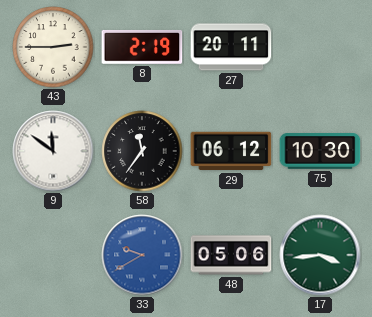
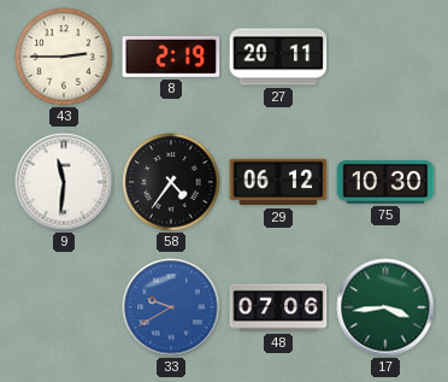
9: 11:51 -> 11:31 (64, 182)
58: 11:36 -> 4:36 (171, 182)
48: 05:06 -> 07:06 (278, 307)
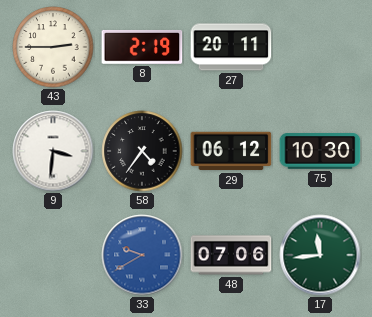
9: 11:31 -> 3:31 (53, 151)
17: 3:44 -> 11:44 (320, 255)
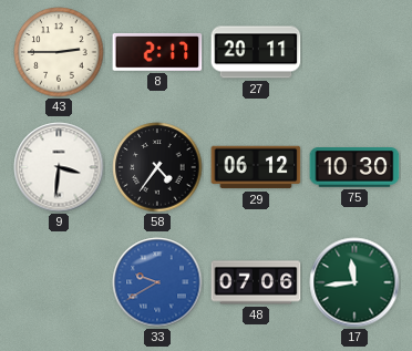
8: 2:19 -> 2:17 (157, 52)
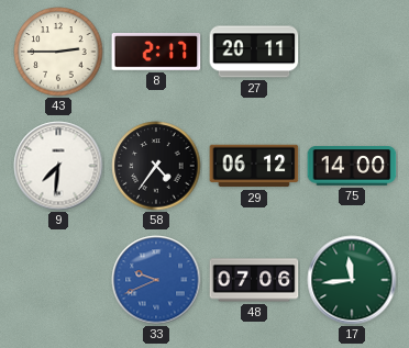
9: 3:31 -> 7:31 (58, 166)
75: 10:30 -> 14:00 (352, 167)
33: 9:40 -> 9:41 (156, 280)
